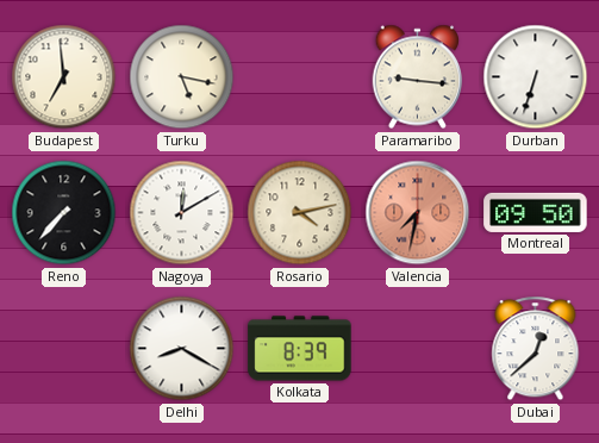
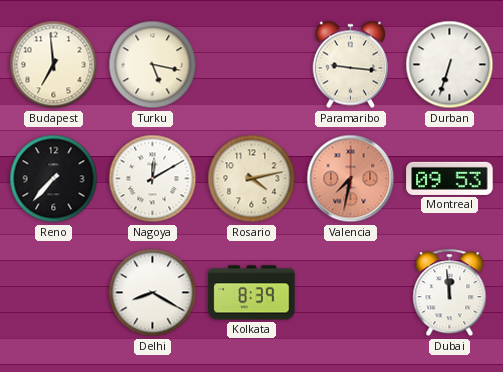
Montreal: 09:50 -> 09:53 (450, 178)
Dubai: 12:38 -> 11:59 (450, 293)
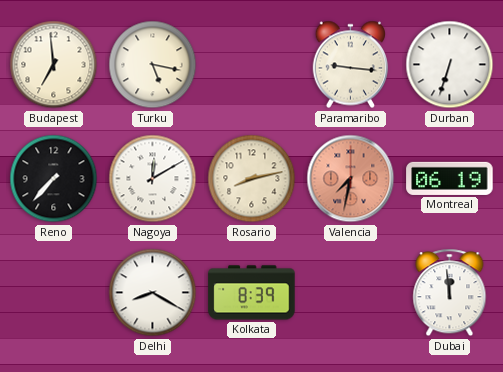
Rosario: 4:13 -> 8:13 (252, 179)
Montreal: 09:53 -> 06:19 (450, 178)
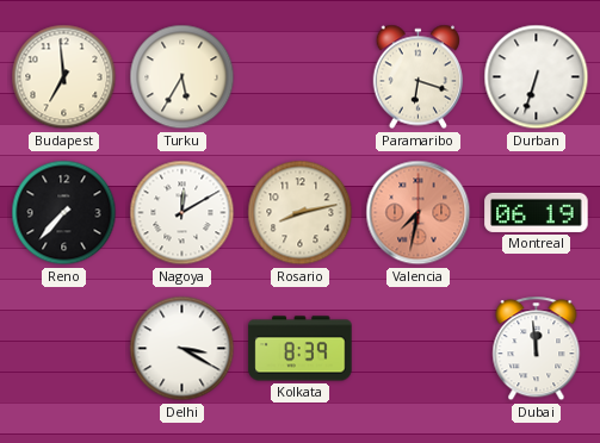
Turku: 5:17 -> 5:35 (183, 77)
Paramaribo: 9:16 -> 6:18 (419, 77)
Delhi: 8:20 -> 3:20 (183, 349)
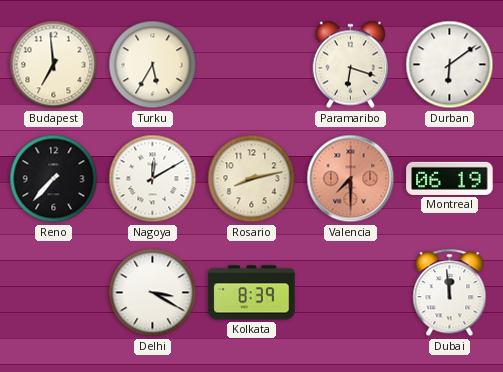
Durban: 6:33 -> 6:09 (450, 65)
Valencia: 7:32 -> 7:30 (351, 179)
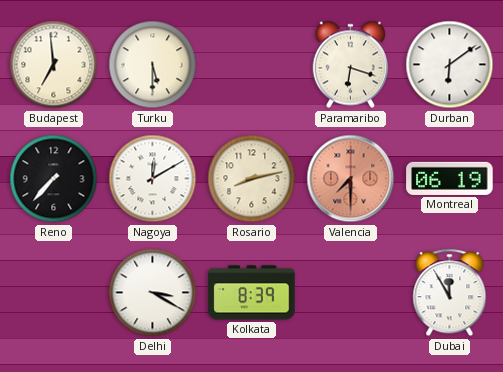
Turku: 5:35 -> 5:30 (153, 65)
Dubai: 11:59 -> 11:55 (450, 293)
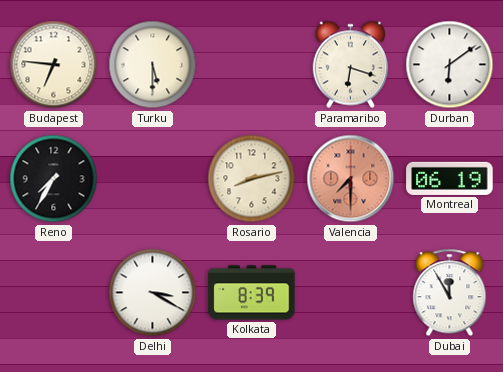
Budapest: 6:59 -> 6:46 (54, 65)
Reno: 7:37 -> 7:35 (54, 179)
Nagoya: 12:10 -> none (153, 179)
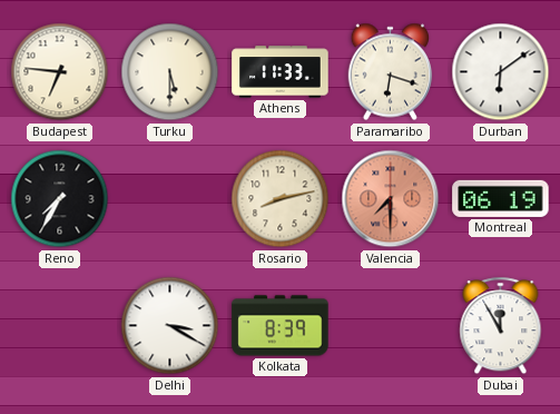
Athens: none -> 11:33 (281, 72)
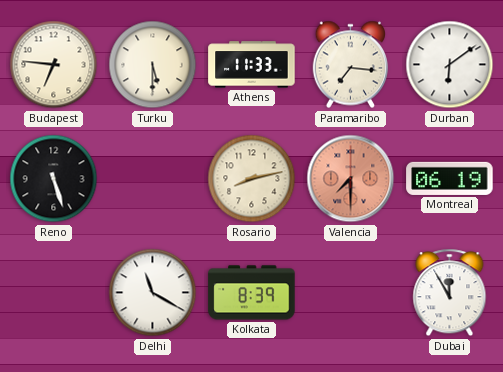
Paramaribo: 6:18 -> 7:16 (351, 65)
Reno: 7:35 -> 5:27 (54, 179)
Delhi: 3:20 -> 11:20 (153, 293)
